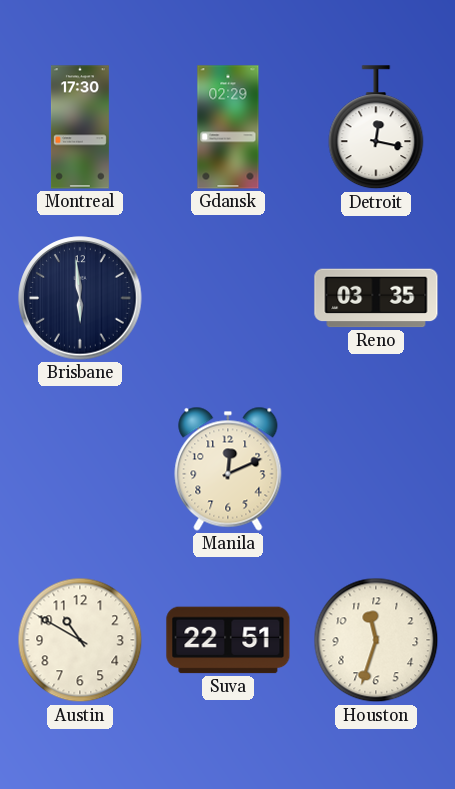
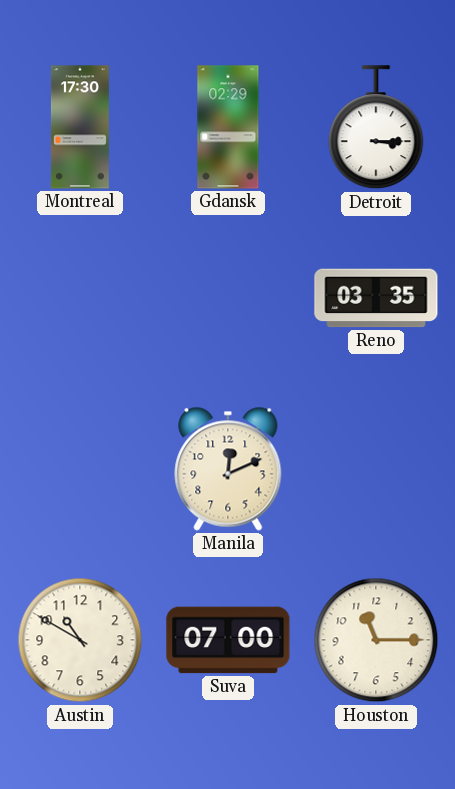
Detroit: 12:17 -> 3:15 (376, 128)
Brisbane: 5:59 -> none (80, 298)
Suva: 22:51 -> 07:00 (228, 640)
Houston: 11:33 -> 11:15 (376, 640)
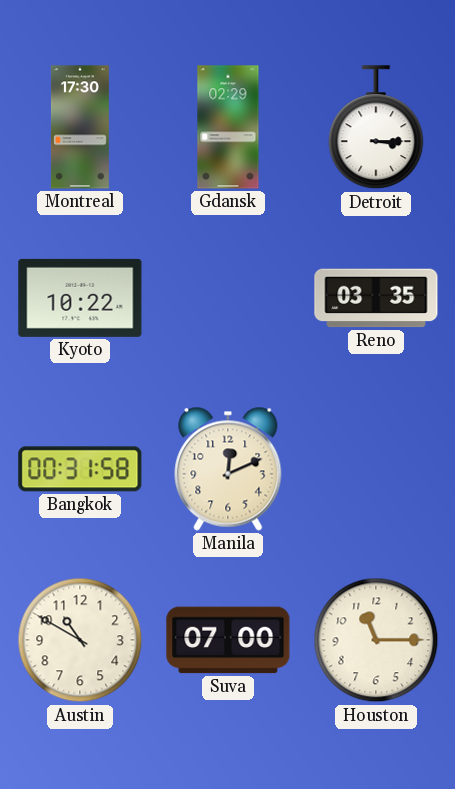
Kyoto: none -> 10:22 (80, 298)
Bangkok: none -> 00:31 (80, 469)
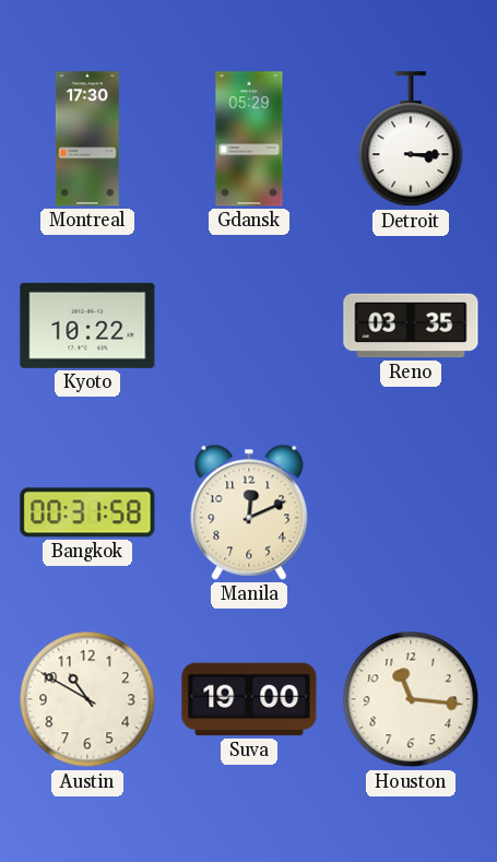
Gdansk: 02:29 -> 05:29 (249, 139)
Suva: 07:00 -> 19:00 (249, 699)
Houston: 11:15 -> 11:16 (411, 699)
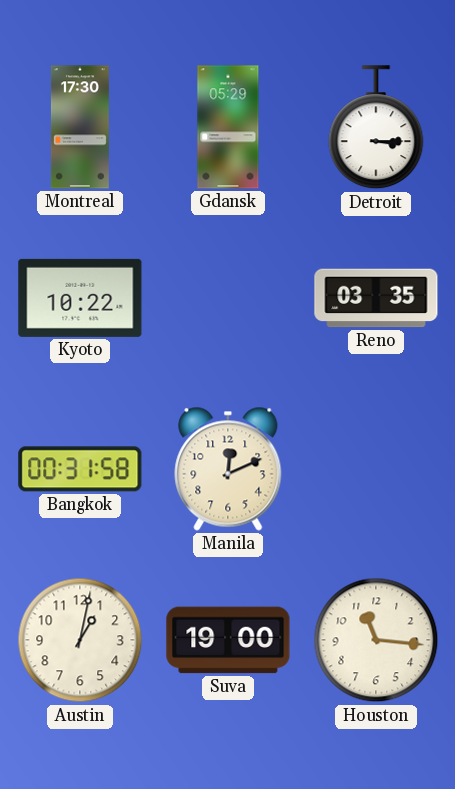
Austin: 10:50 -> 1:02 (80, 640)
